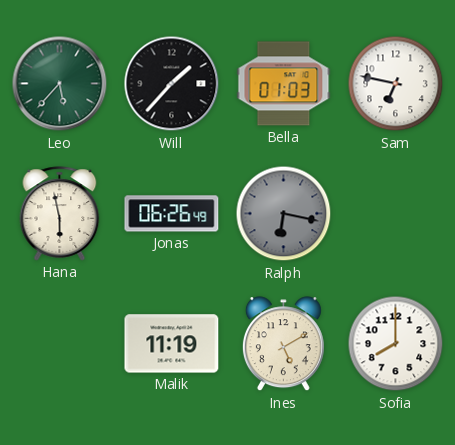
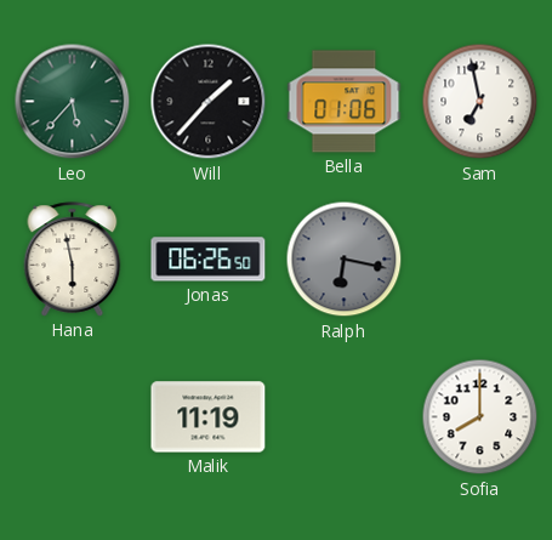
Bella: 01:03 -> 01:06 (345, 102)
Sam: 6:47 -> 6:58 (480, 102)
Jonas: 06:26:49 -> 06:26:50 (209, 260)
Ines: 5:10 -> none (283, 344)
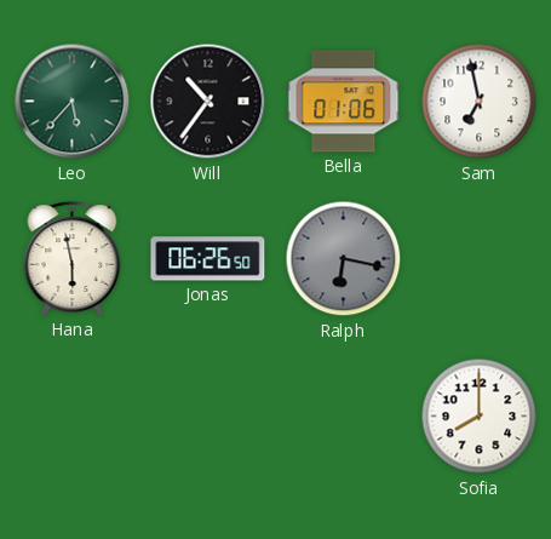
Will: 1:37 -> 10:36 (208, 102)
Malik: 11:19 -> none (209, 417)
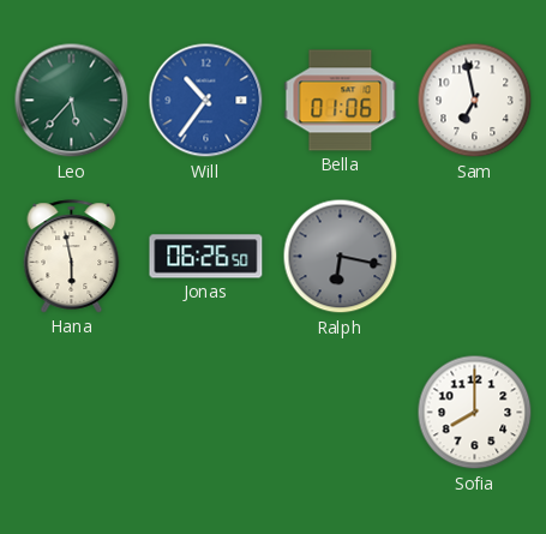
Will dial: black -> blue (206, 101)
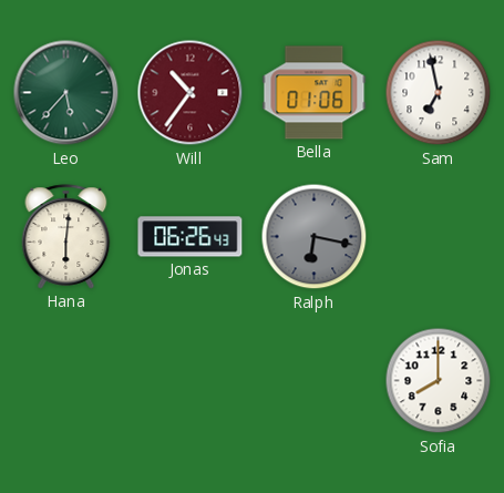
Will dial: blue -> burgundy (191, 93)
Hana: 5:58 -> 6:01 (66, 237)
Jonas: 06:26:50 -> 06:26:43 (191, 237)
